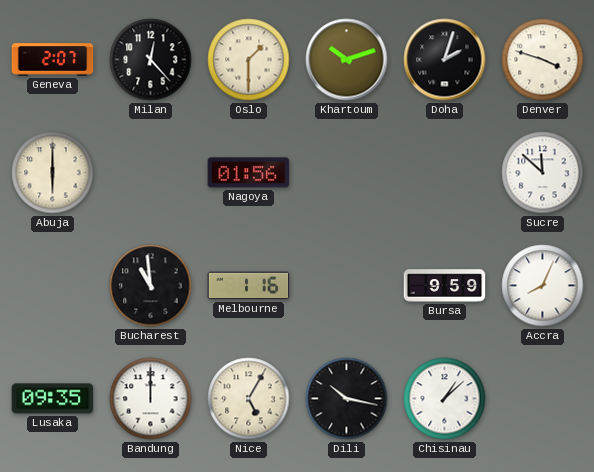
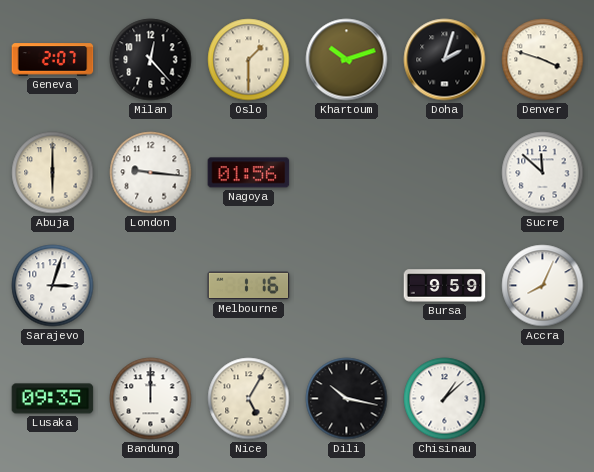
London: none -> 9:16 (151, 173)
Sarajevo: none -> 3:03 (53, 286)
Bucharest: 10:59 -> none (151, 286)
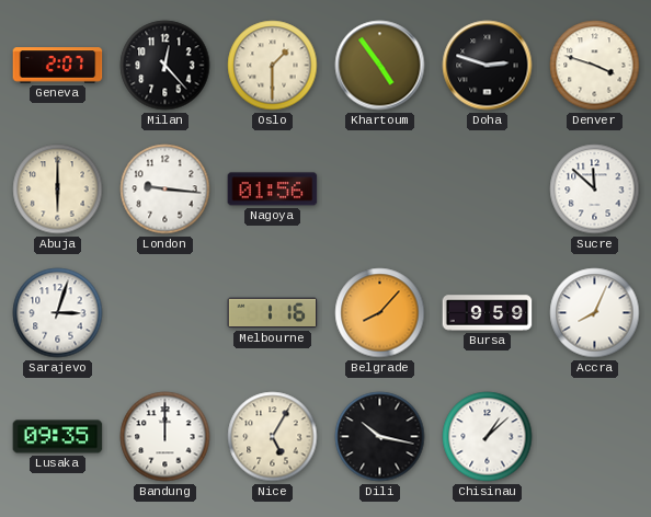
Khartoum: 10:12 -> 4:54 (380, 66)
Doha: 2:03 -> 2:48 (488, 66)
Belgrade: none -> 8:07 (380, 313)
